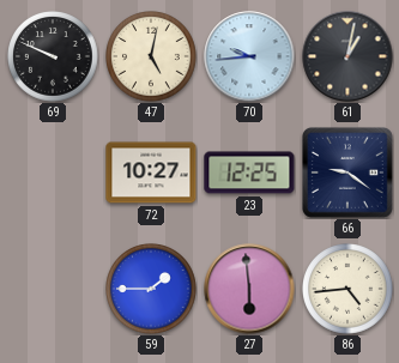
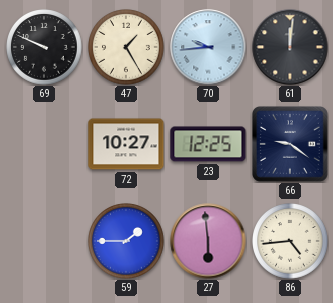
47: 5:02 -> 1:25 (126, 47)
61: 1:02 -> 12:01 (290, 47)
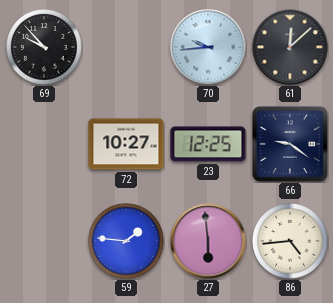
69: 9:49 -> 9:53 (44, 47)
47: 1:25 -> none (126, 47)
61: 12:01 -> 12:08 (290, 47)
59: 1:45 -> 1:46 (126, 241)
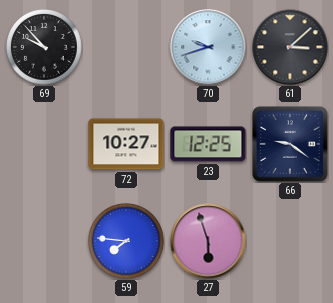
70: 9:44 -> 9:42 (208, 47)
61: 12:08 -> 3:08 (290, 47)
59: 1:46 -> 7:46 (126, 241)
27: 5:59 -> 5:57 (208, 241)
86: 4:44 -> none (290, 241)
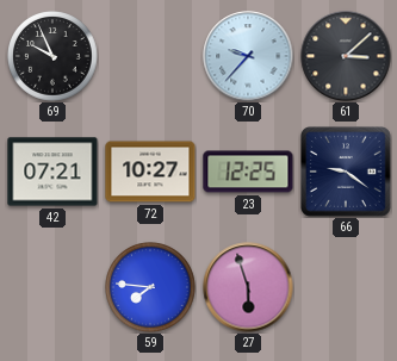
69: 9:53 -> 9:56 (52, 56)
70: 9:42 -> 9:37 (248, 56)
42: none -> 07:21 (52, 172)
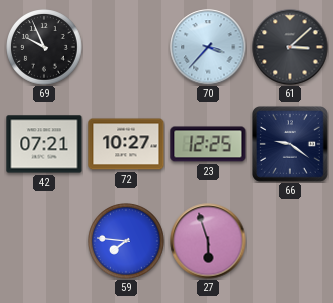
70: 9:37 -> 3:37 (208, 47)
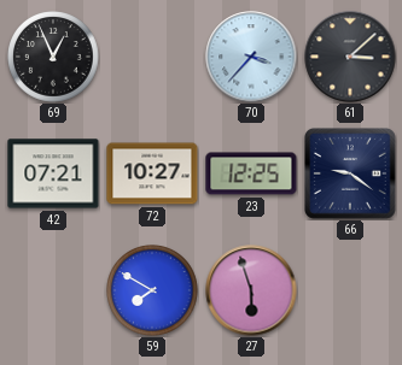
69: 9:56 -> 12:56 (53, 57)
59: 7:46 -> 7:50 (152, 290)
